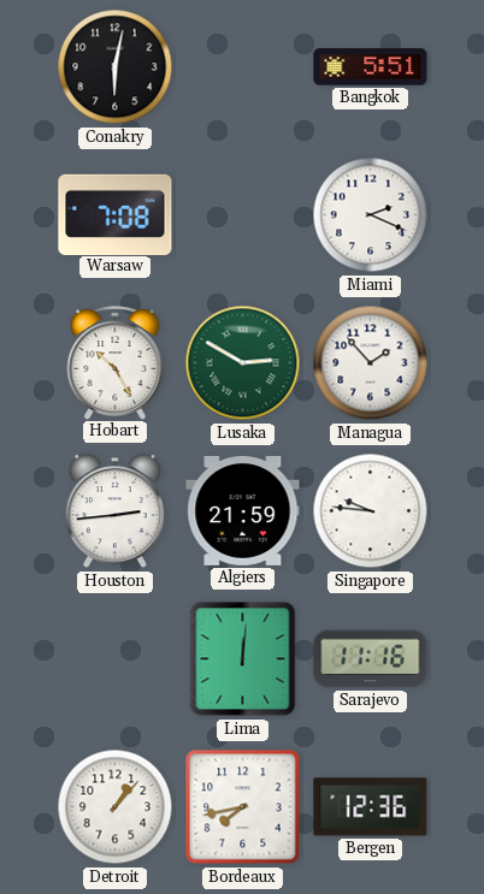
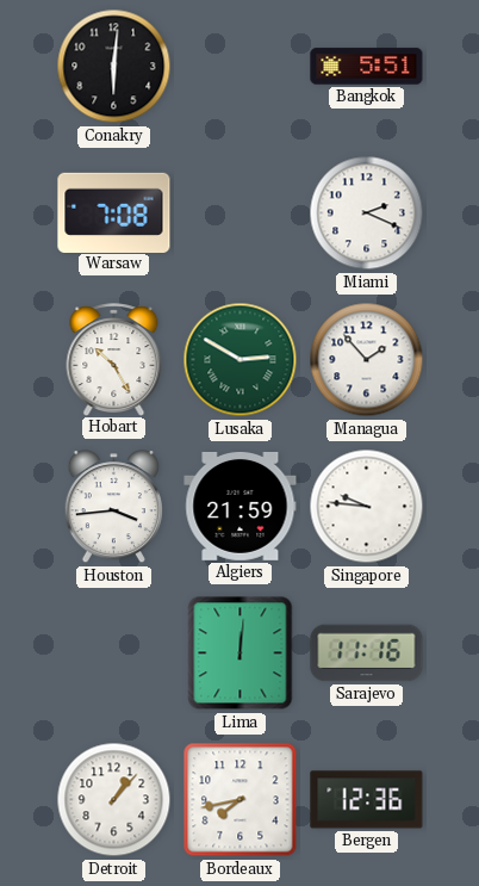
Conakry: 6:02 -> 6:01 (114, 67)
Houston: 2:44 -> 3:44 (113, 507)
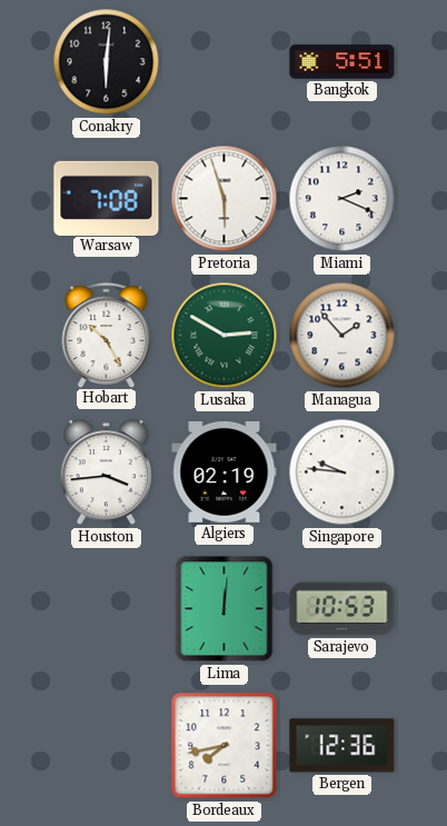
Pretoria: none -> 5:57 (225, 199)
Algiers: 21:59 -> 02:19 (225, 471)
Sarajevo: 11:16 -> 10:53 (342, 609)
Detroit: 1:07 -> none (114, 800)
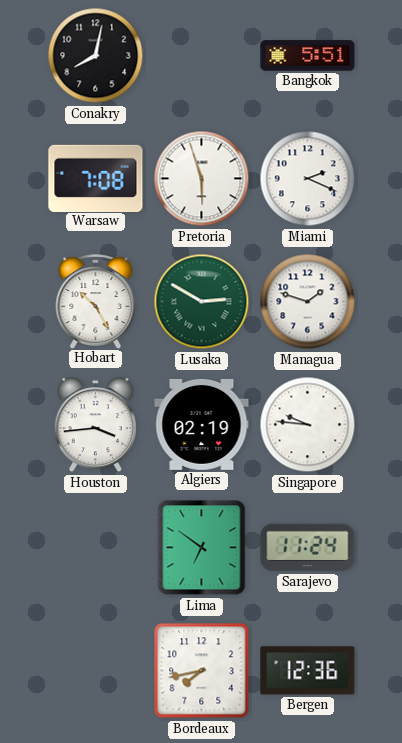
Conakry: 6:01 -> 8:02 (96, 56)
Managua: 1:53 -> 1:48 (308, 302)
Lima: 12:01 -> 6:51 (202, 548)
Sarajevo: 10:53 -> 11:24 (308, 548)
